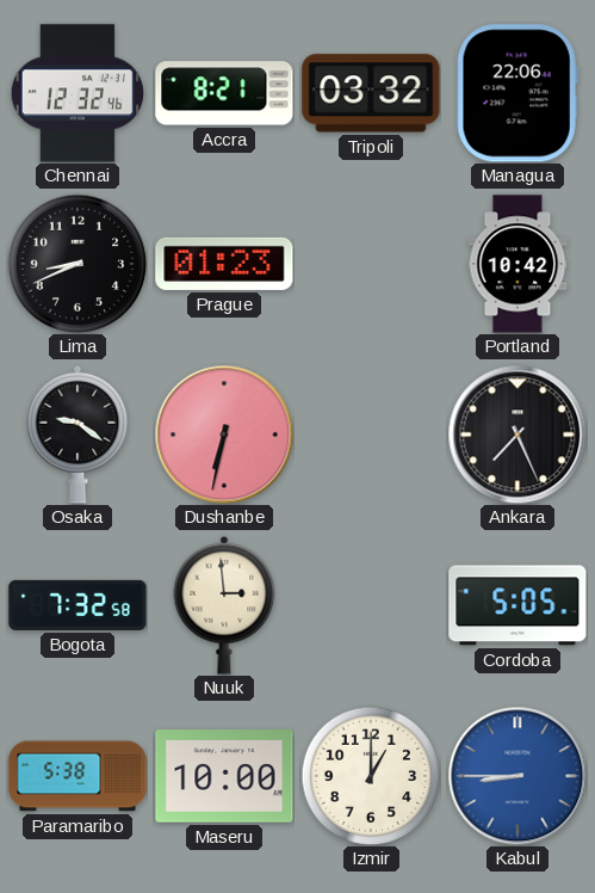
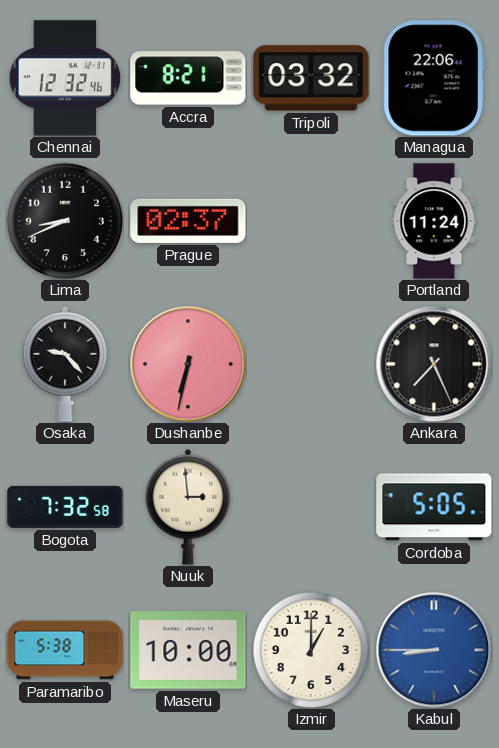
Prague: 01:23 -> 02:37 (188, 221)
Portland: 10:42 -> 11:24 (434, 221)
Osaka: 9:21 -> 9:23 (65, 364)
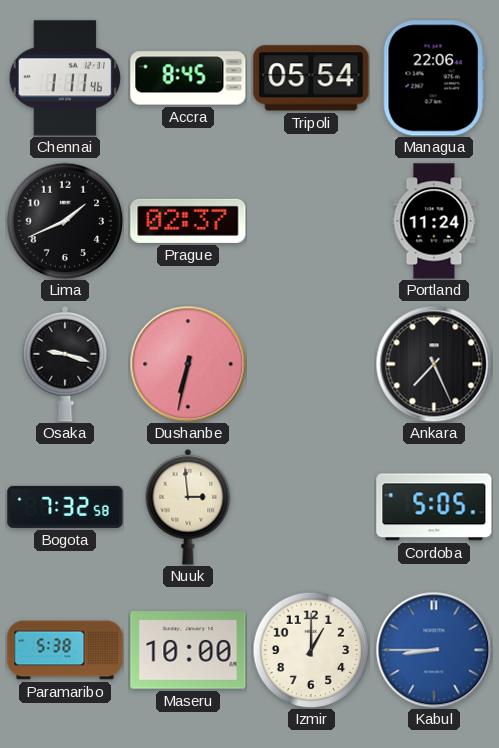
Chennai: 12:32 -> 1:11 (65, 78)
Accra: 8:21 -> 8:45 (188, 78)
Tripoli: 03:32 -> 05:54 (311, 78)
Lima: 8:41 -> 1:41 (65, 221)
Osaka: 9:23 -> 9:18 (65, 364)
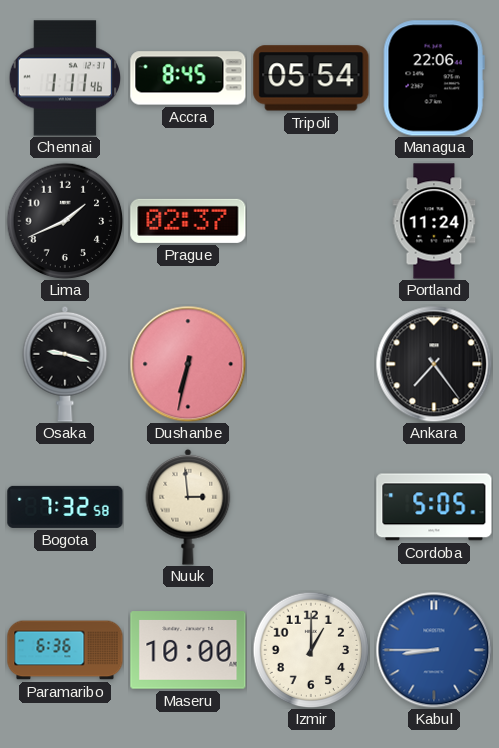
Ankara: 7:26 -> 7:24 (434, 364)
Paramaribo: 5:38 -> 6:36 (65, 650)
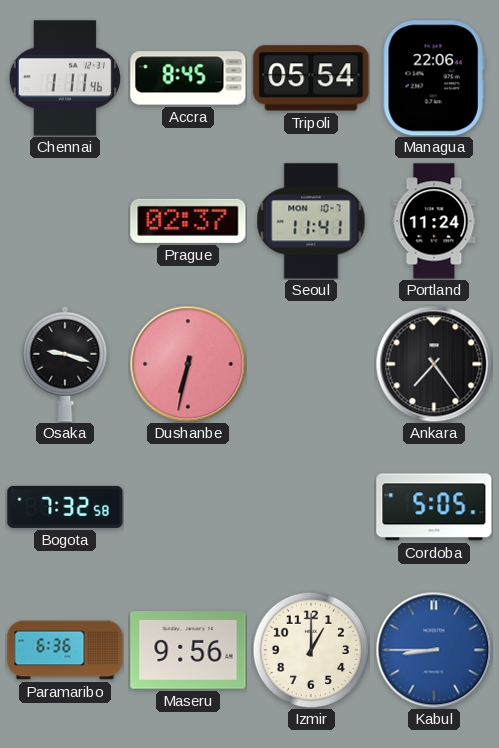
Lima: 1:41 -> none (65, 221)
Seoul: none -> 11:41 (311, 221)
Nuuk: 2:59 -> none (188, 507)
Maseru: 10:00 -> 9:56 (188, 650)
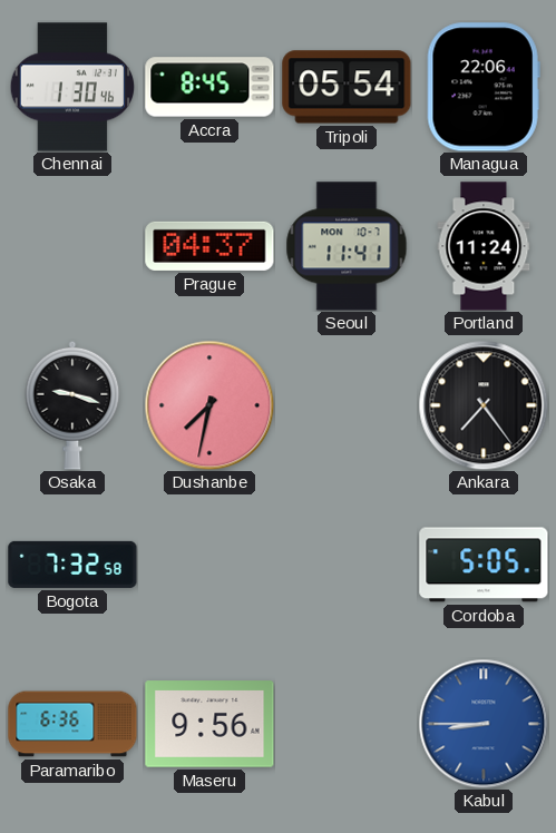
Chennai: 1:11 -> 1:30 (72, 87)
Prague: 02:37 -> 04:37 (209, 246)
Dushanbe: 6:32 -> 7:32 (209, 405)
Izmir: 1:00 -> none (311, 650)
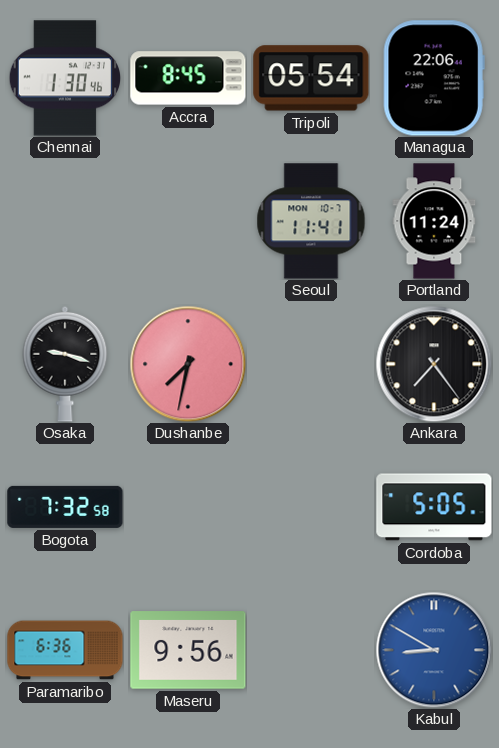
Prague: 04:37 -> none (209, 246)
Kabul: 8:45 -> 8:50 (434, 650)
